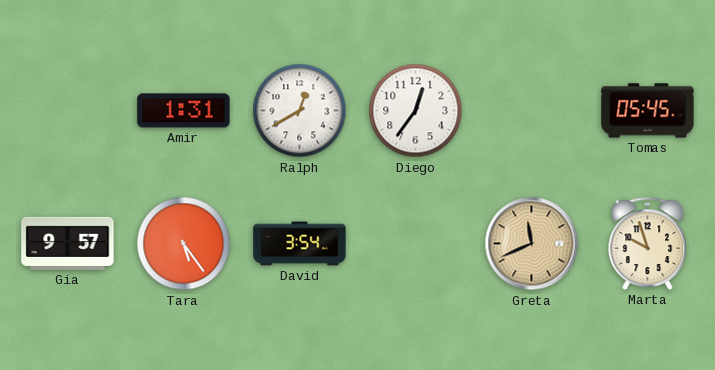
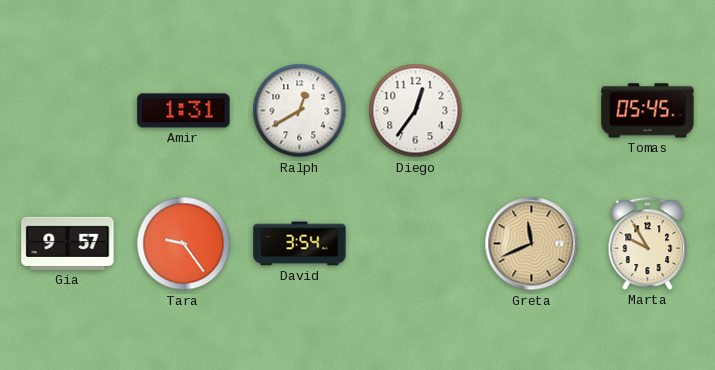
Tara: 5:24 -> 9:24 (184, 244)
Marta: 9:57 -> 9:55 (648, 243)
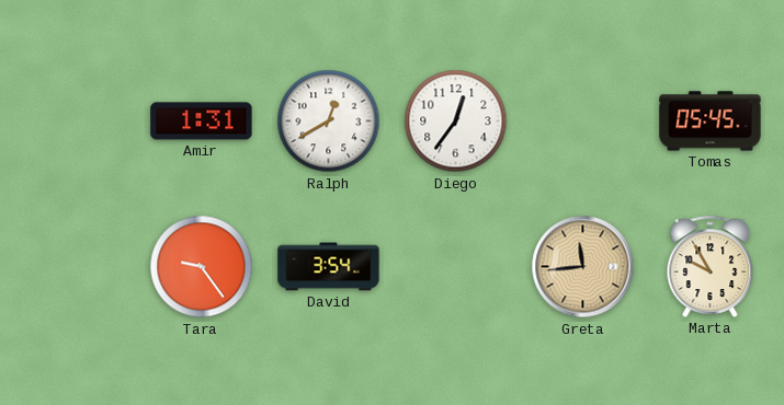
Gia: 9:57 -> none (68, 243)
Greta: 11:41 -> 11:44 (583, 267)
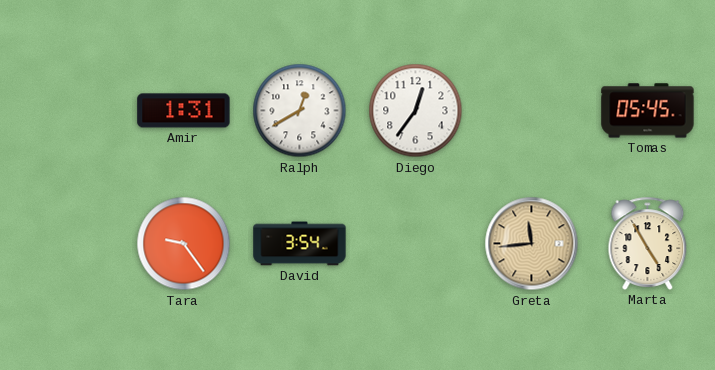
Marta: 9:55 -> 4:55 (648, 243)
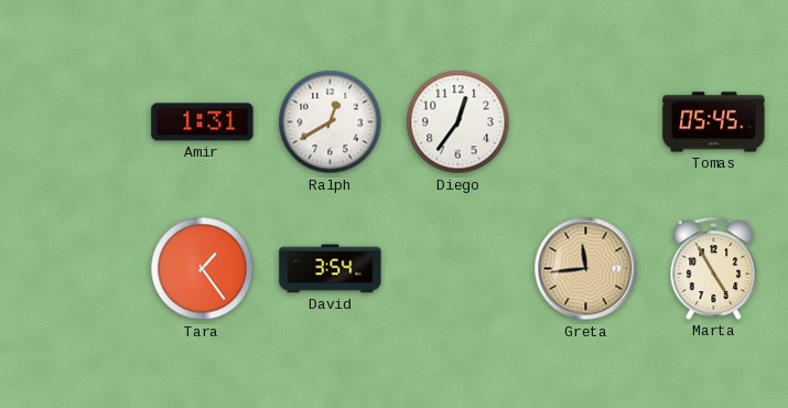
Tara: 9:24 -> 1:24 (203, 269)
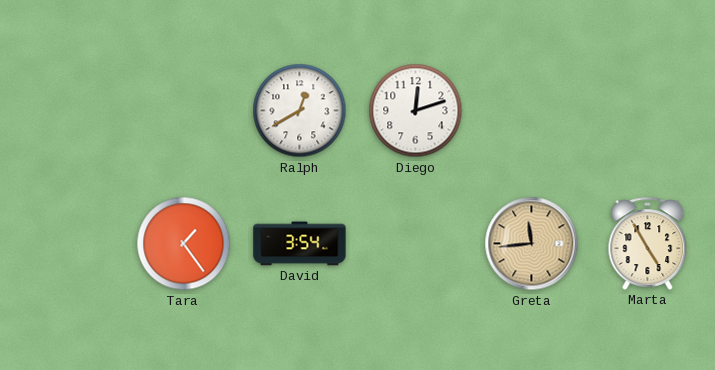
Amir: 1:31 -> none (203, 122)
Diego: 12:36 -> 12:12 (416, 111)
Tomas: 05:45 -> none (714, 122)
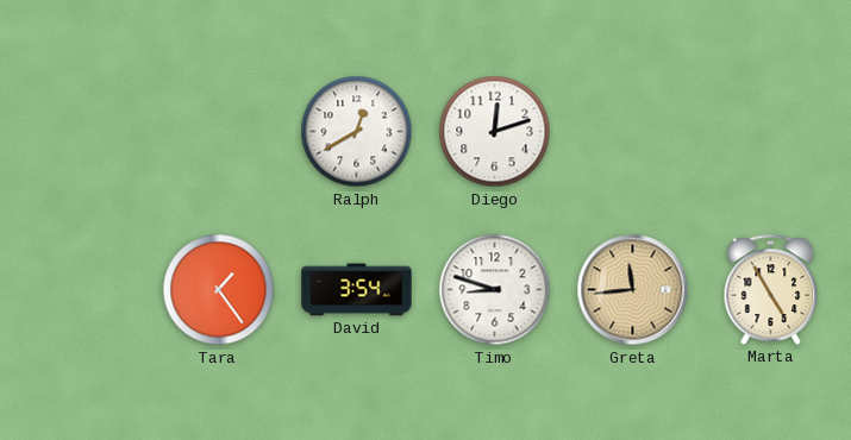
Timo: none -> 8:48 (495, 290)
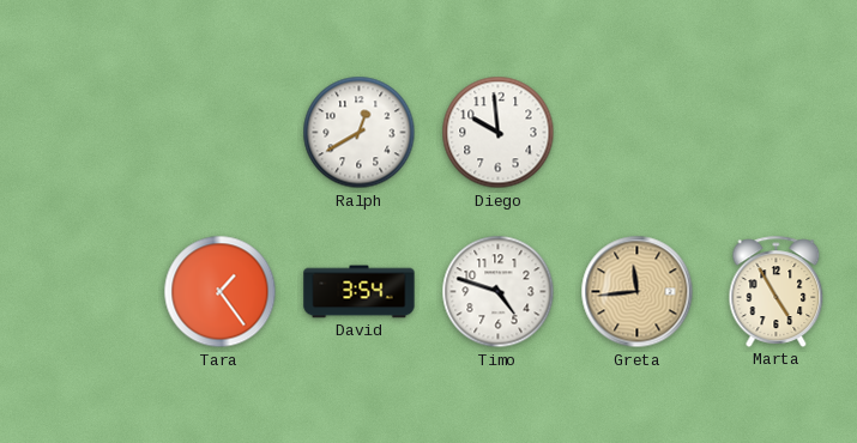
Diego: 12:12 -> 9:59 (499, 133)
Timo: 8:48 -> 4:48 (499, 292)
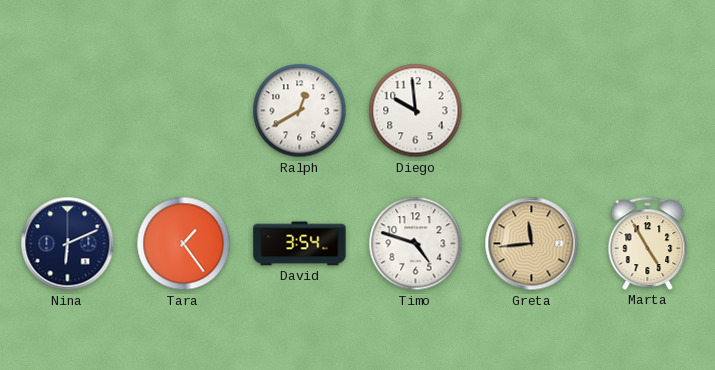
Nina: none -> 6:11 (68, 244)
